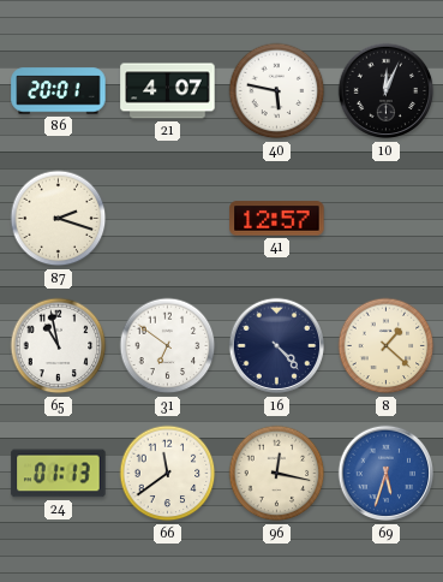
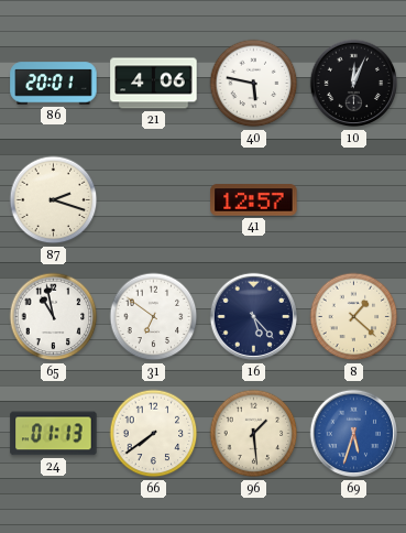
21: 4:07 -> 4:06 (154, 84)
16: 4:23 -> 5:23 (254, 317)
66: 11:39 -> 7:39 (154, 434)
96: 12:17 -> 1:29 (254, 434)
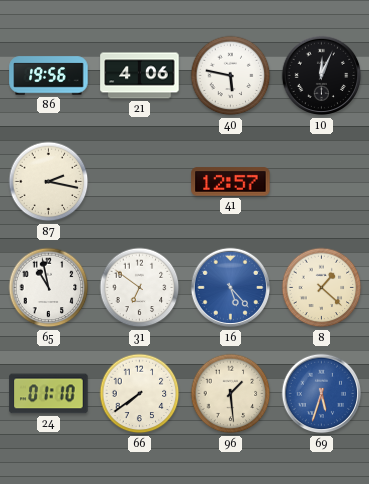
86: 20:01 -> 19:56 (49, 76)
87: 2:18 -> 2:17 (49, 182)
16 dial: navy -> blue (231, 288)
24: 01:13 -> 01:10 (49, 394)
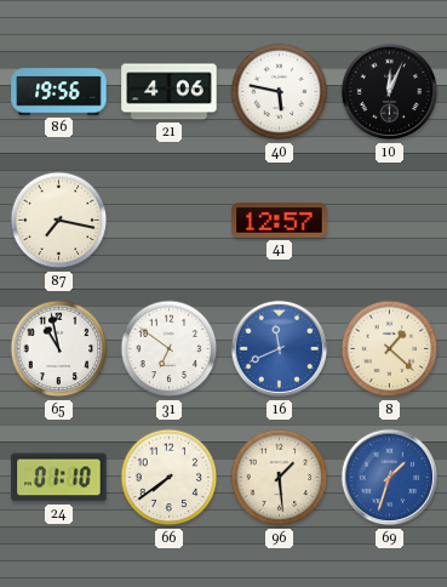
87: 2:17 -> 7:17 (59, 221)
16: 5:23 -> 11:41 (280, 349)
69: 5:33 -> 1:33 (390, 478)
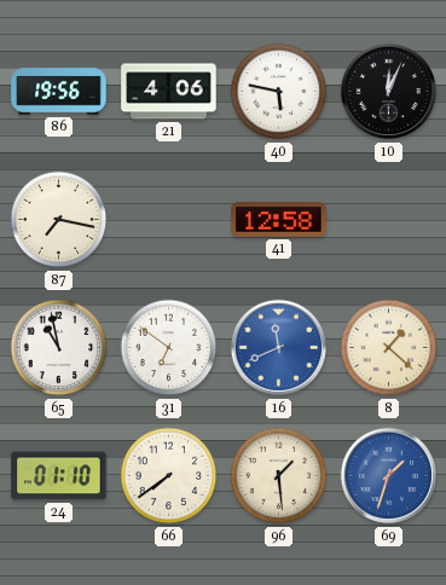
41: 12:57 -> 12:58 (279, 220)
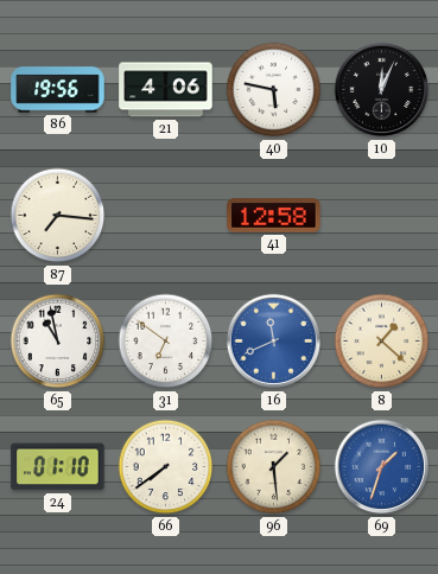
87: 7:17 -> 7:16 (58, 216)
